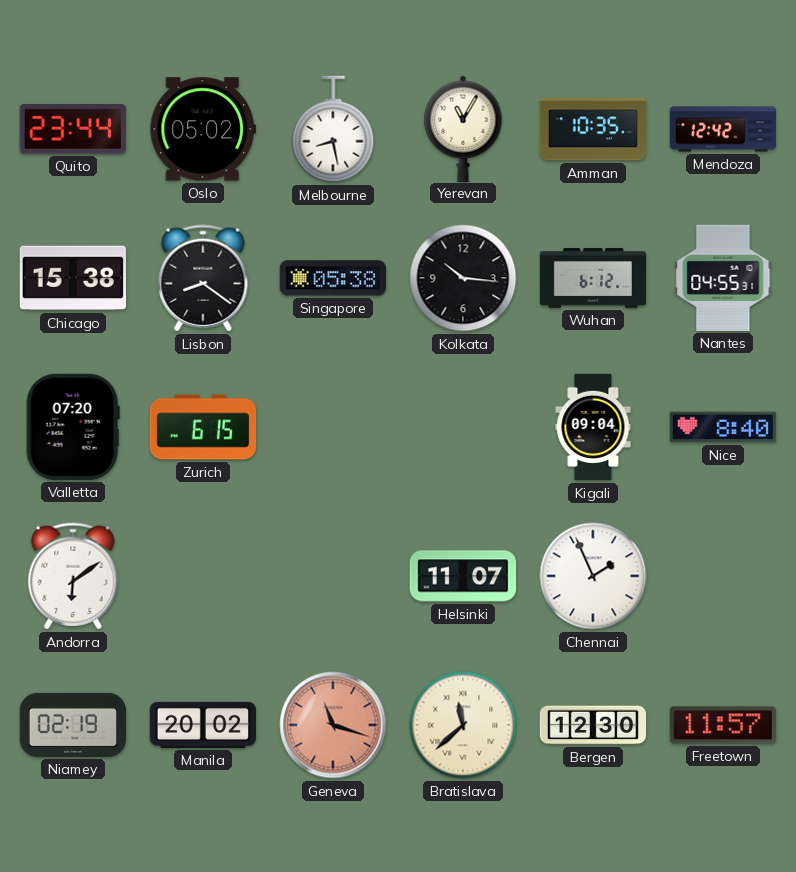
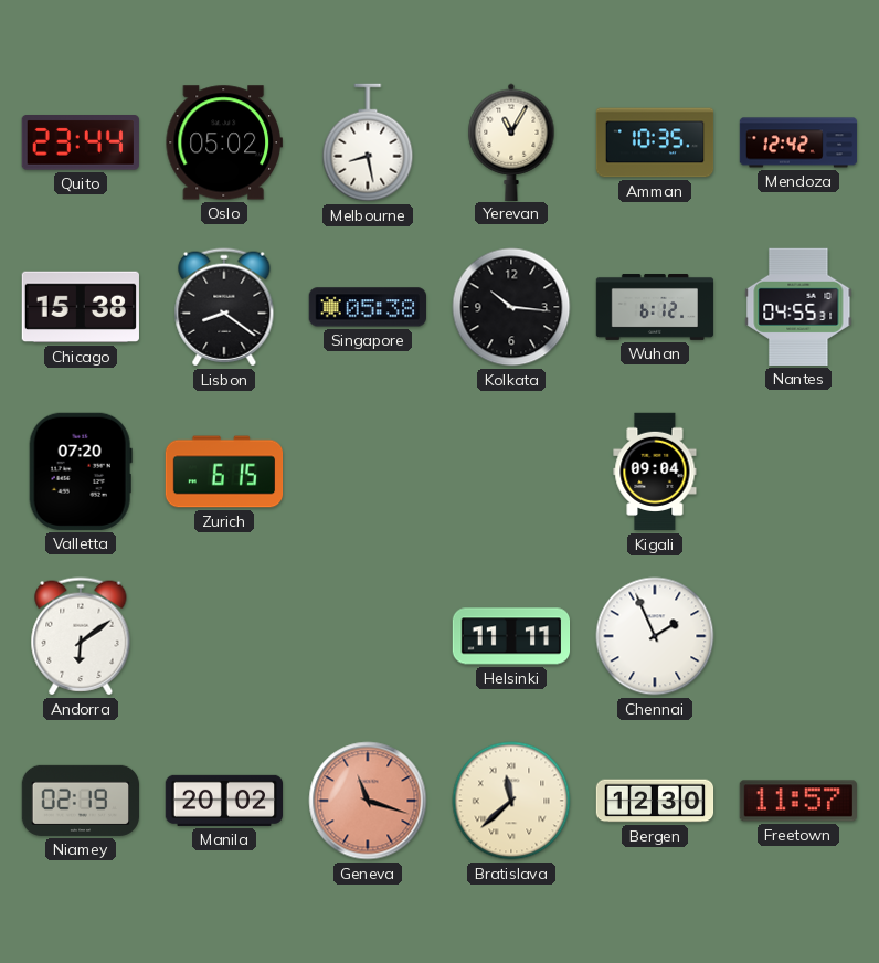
Nice: 8:40 -> none (722, 427)
Helsinki: 11:07 -> 11:11 (511, 636)
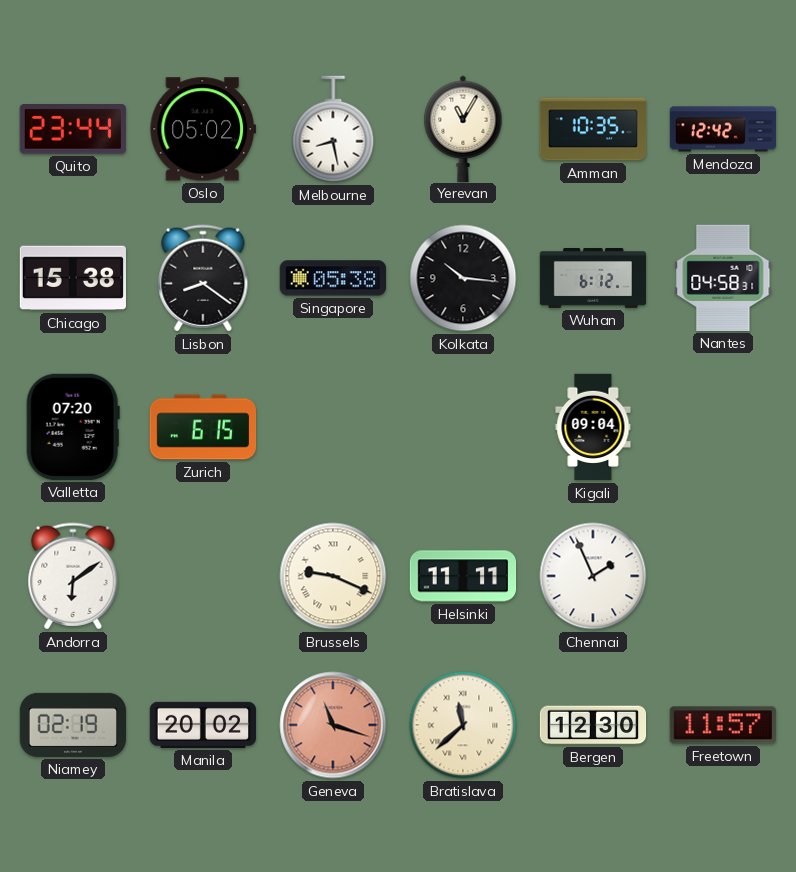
Nantes: 04:55 -> 04:58 (723, 278)
Brussels: none -> 9:19 (333, 576)
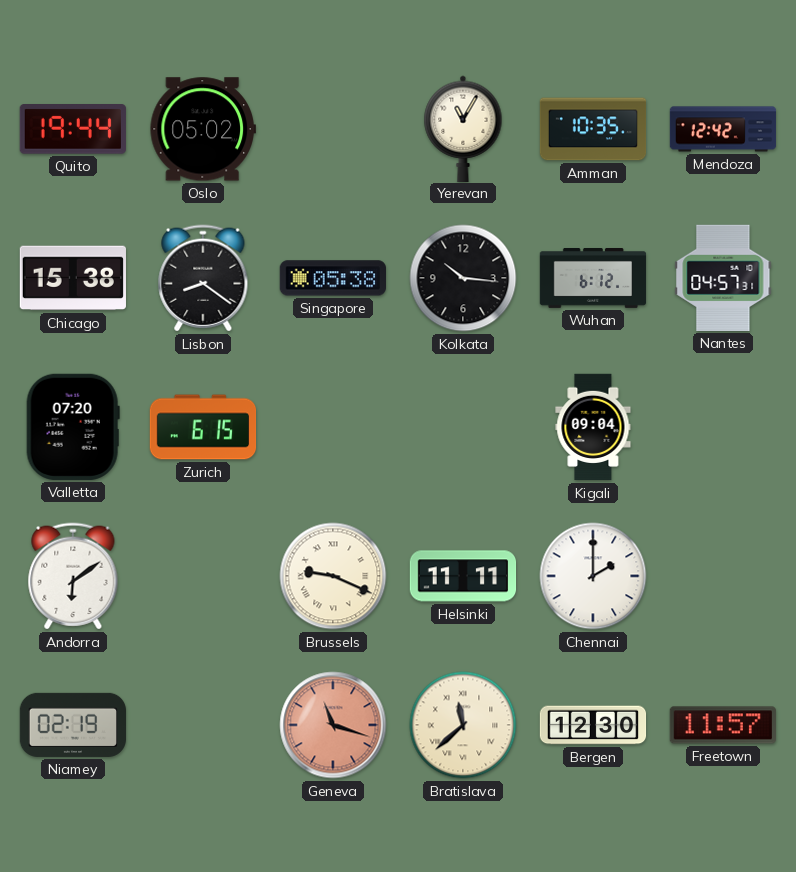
Quito: 23:44 -> 19:44 (73, 129)
Melbourne: 8:28 -> none (333, 129)
Nantes: 04:58 -> 04:57 (723, 278)
Chennai: 1:56 -> 2:00 (593, 576)
Manila: 20:02 -> none (202, 725)
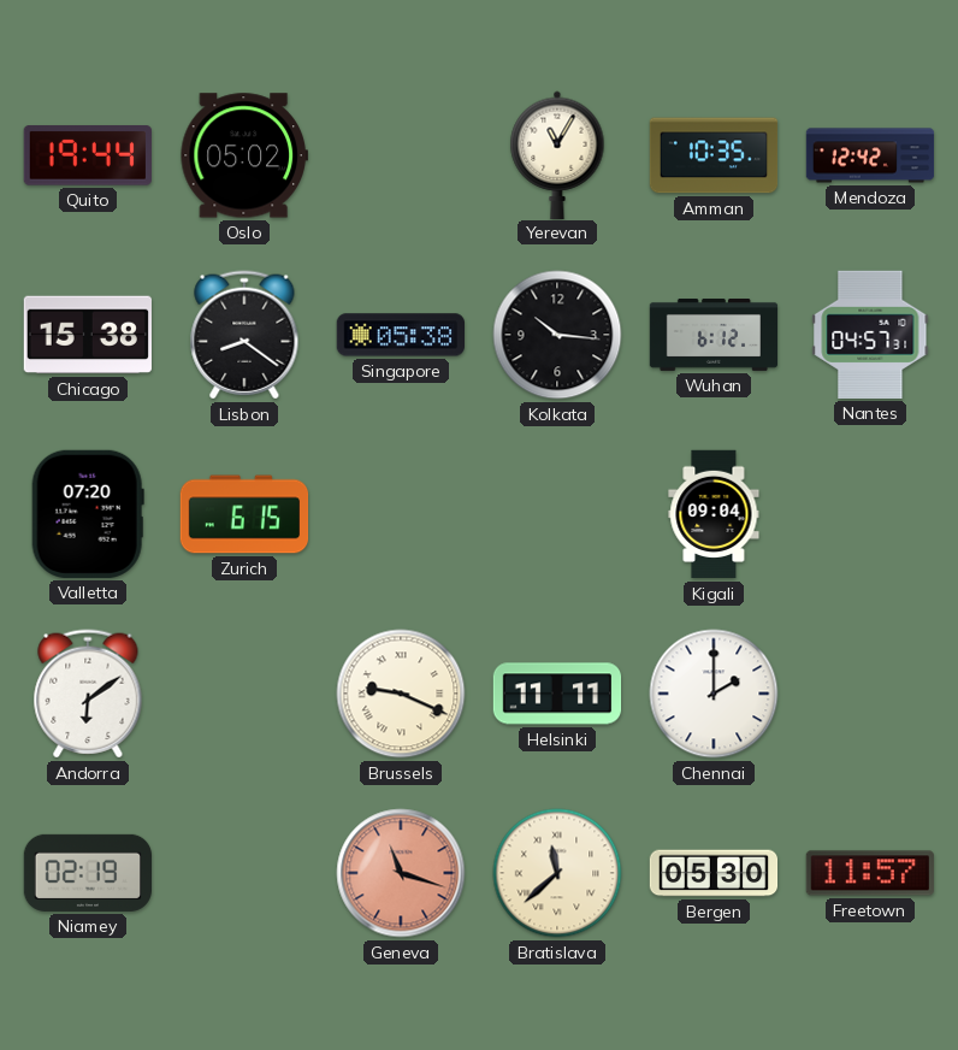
Bergen: 12:30 -> 05:30 (714, 873)
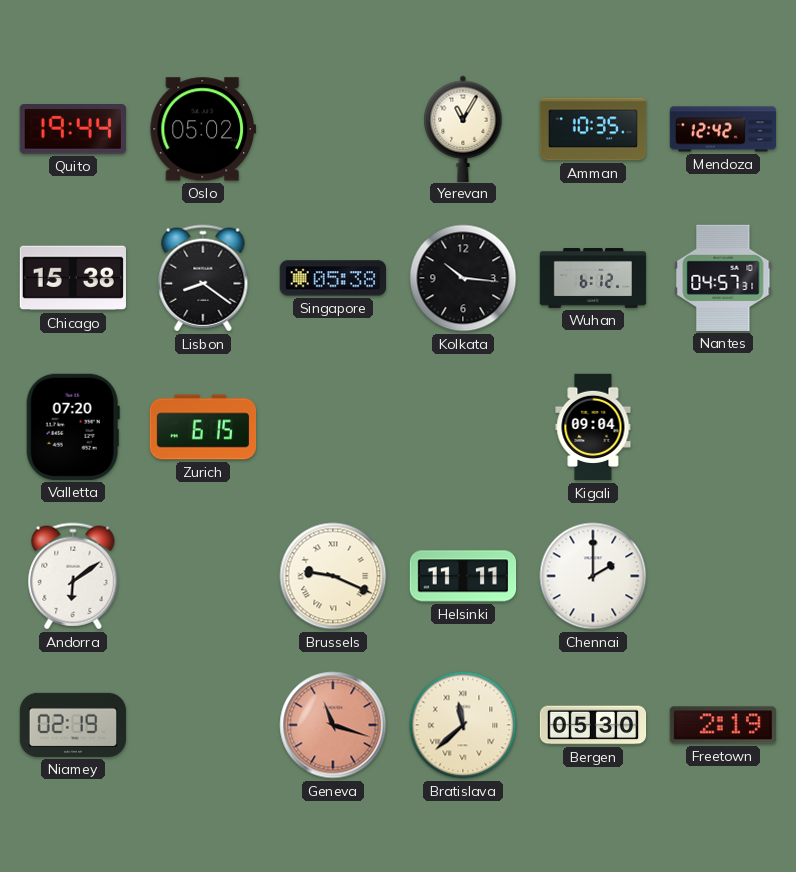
Freetown: 11:57 -> 2:19 (722, 725)
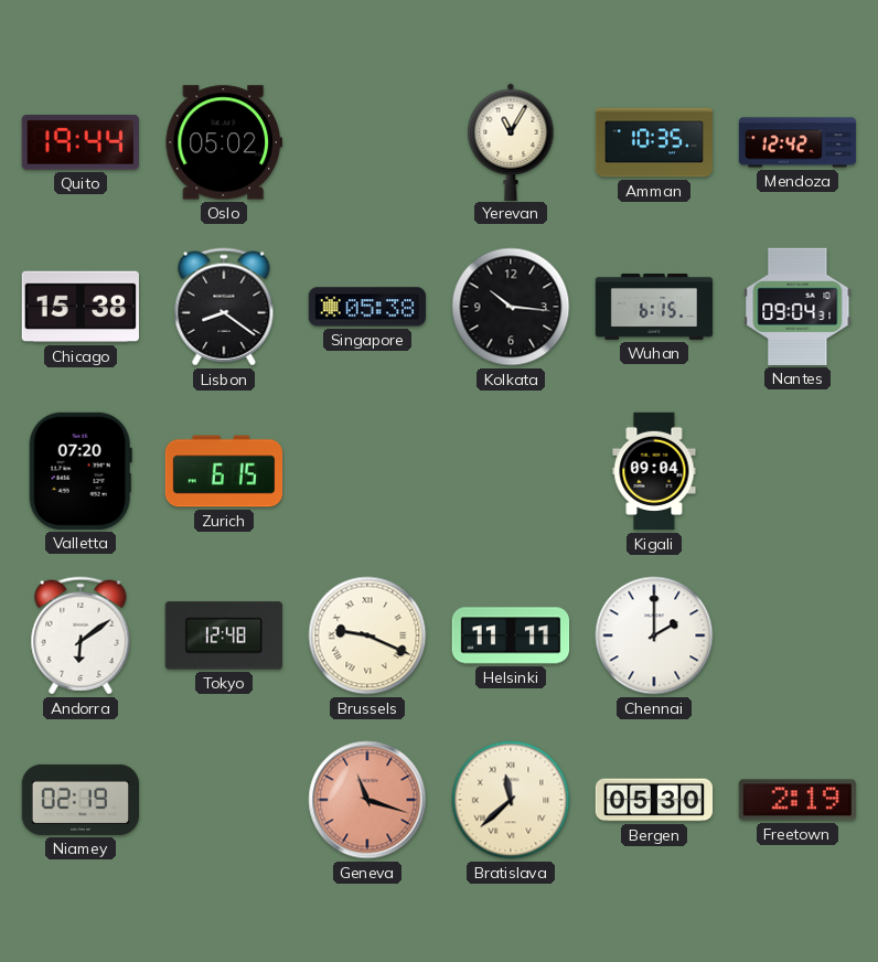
Wuhan: 6:12 -> 6:15 (654, 308)
Nantes: 04:57 -> 09:04 (797, 307)
Tokyo: none -> 12:48 (223, 635)
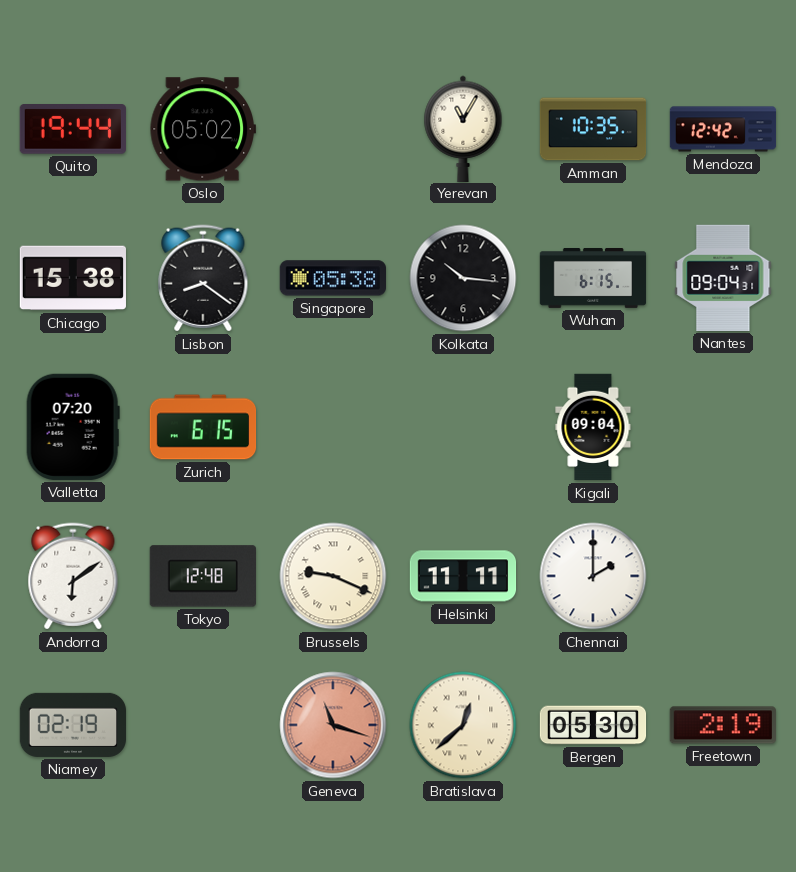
Bratislava: 11:38 -> 12:38 (463, 725)
